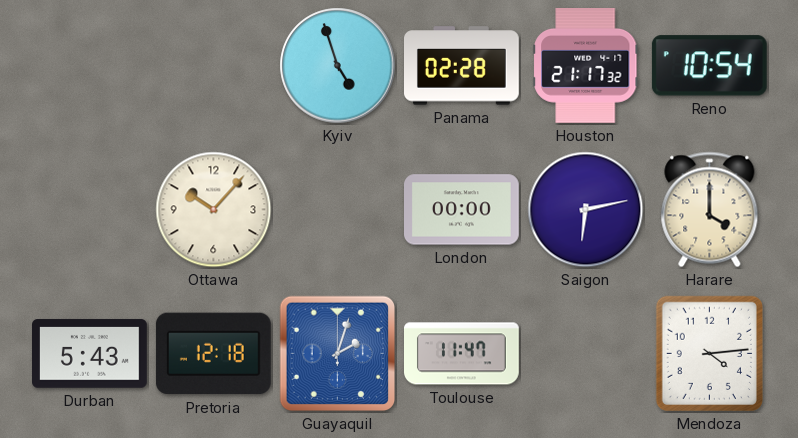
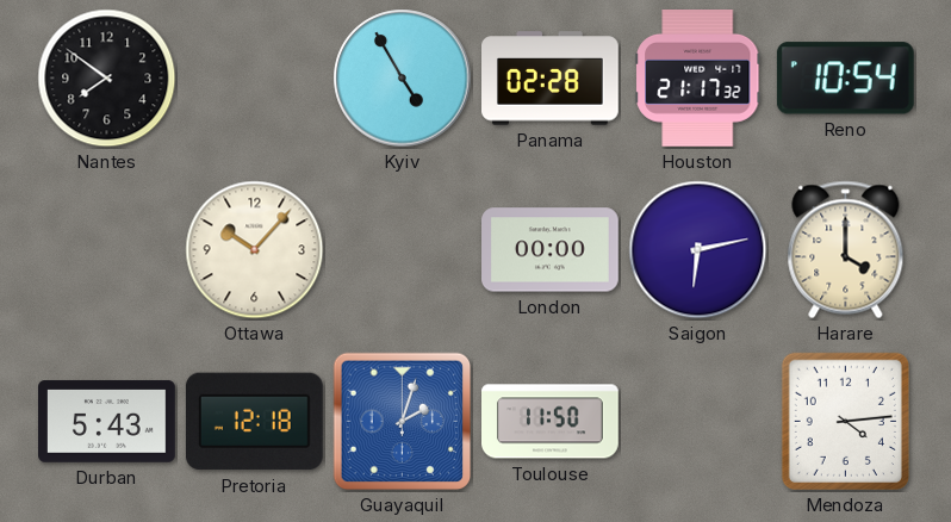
Nantes: none -> 7:51 (107, 79)
Kyiv: 4:57 -> 4:55 (403, 79)
Toulouse: 11:47 -> 11:50 (551, 422)
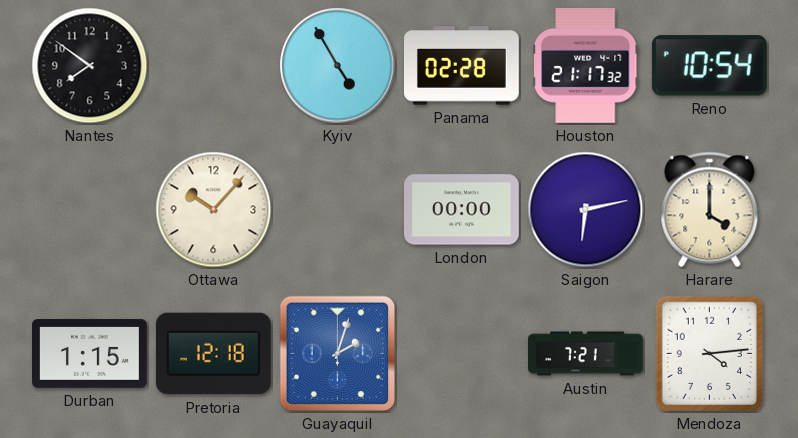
Durban: 5:43 -> 1:15 (90, 354)
Toulouse: 11:50 -> none (551, 422)
Austin: none -> 7:21 (586, 354)
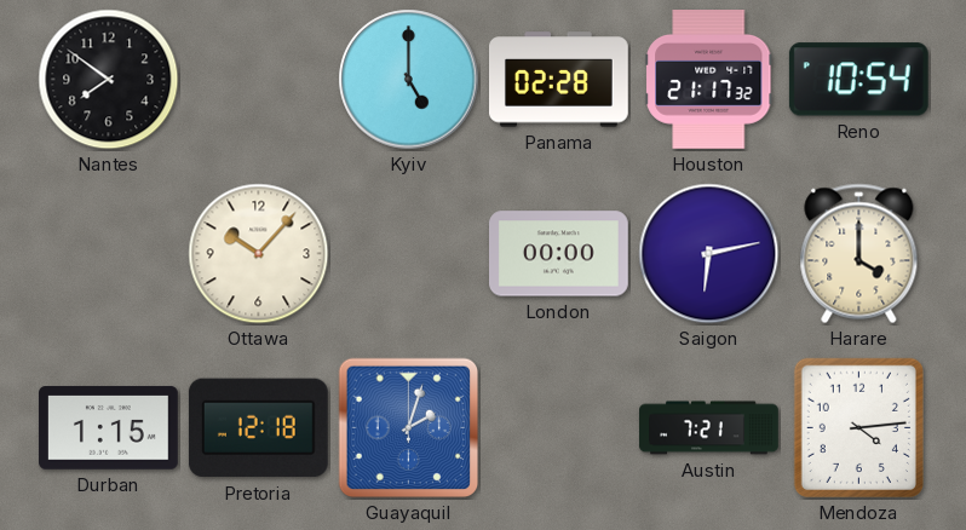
Kyiv: 4:55 -> 5:00 (409, 80)
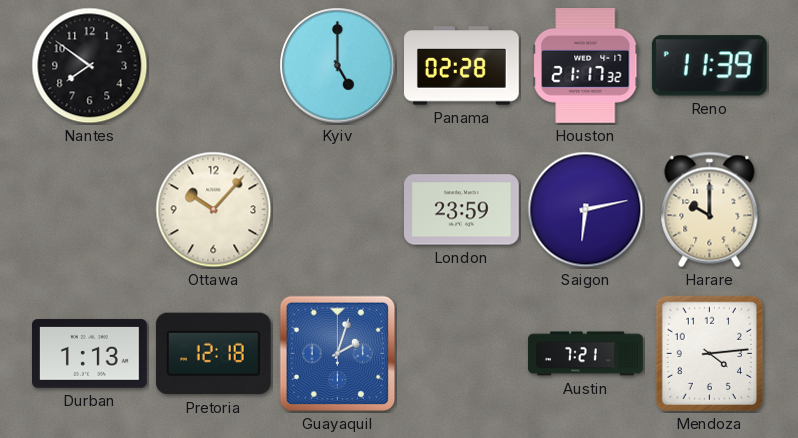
Reno: 10:54 -> 11:39 (709, 66)
London: 00:00 -> 23:59 (462, 210)
Harare: 4:00 -> 10:00 (710, 210)
Durban: 1:15 -> 1:13 (90, 354)
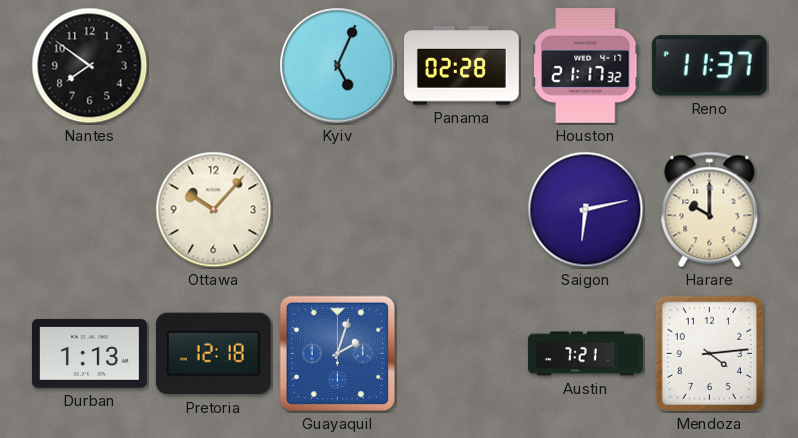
Kyiv: 5:00 -> 5:04 (338, 66)
Reno: 11:39 -> 11:37 (709, 66)
London: 23:59 -> none (462, 210)
